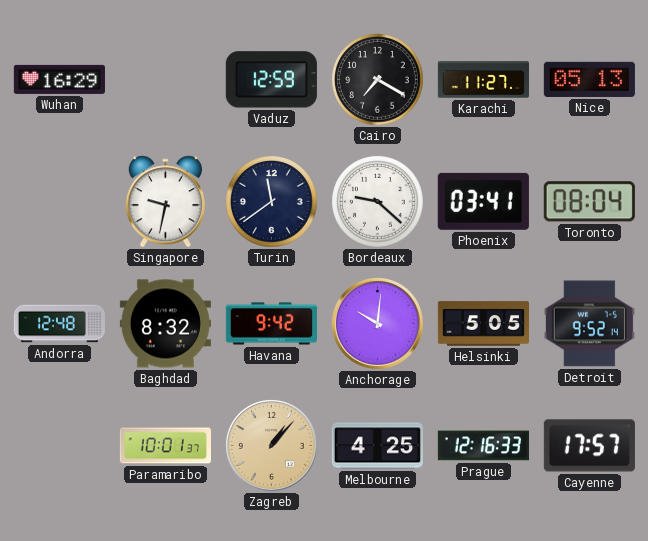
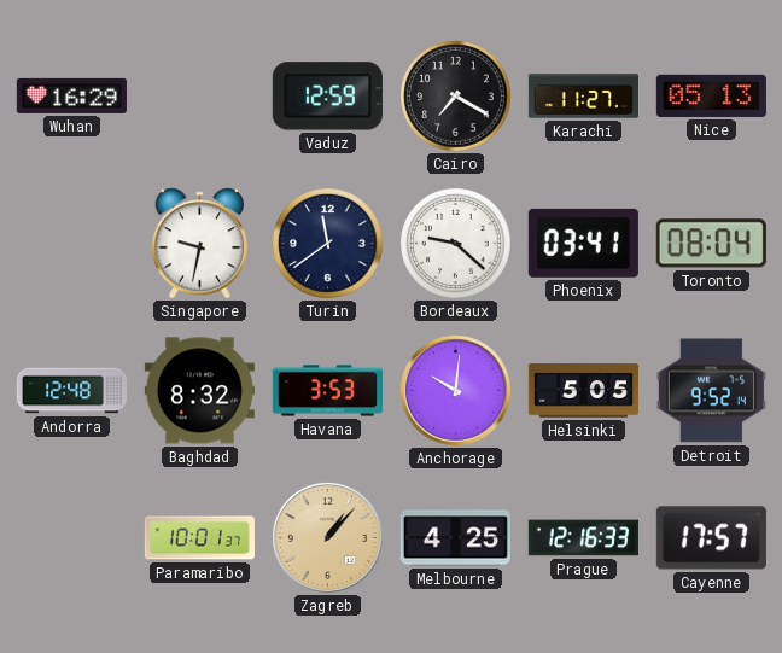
Havana: 9:42 -> 3:53 (327, 391)
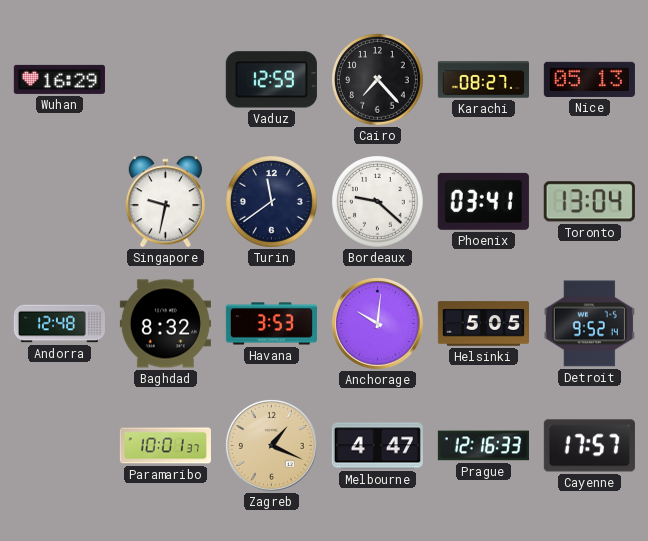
Cairo: 7:20 -> 7:23 (378, 80)
Karachi: 11:27 -> 08:27 (483, 80)
Toronto: 08:04 -> 13:04 (589, 202)
Zagreb: 1:07 -> 1:19 (271, 445)
Melbourne: 4:25 -> 4:47 (377, 446)
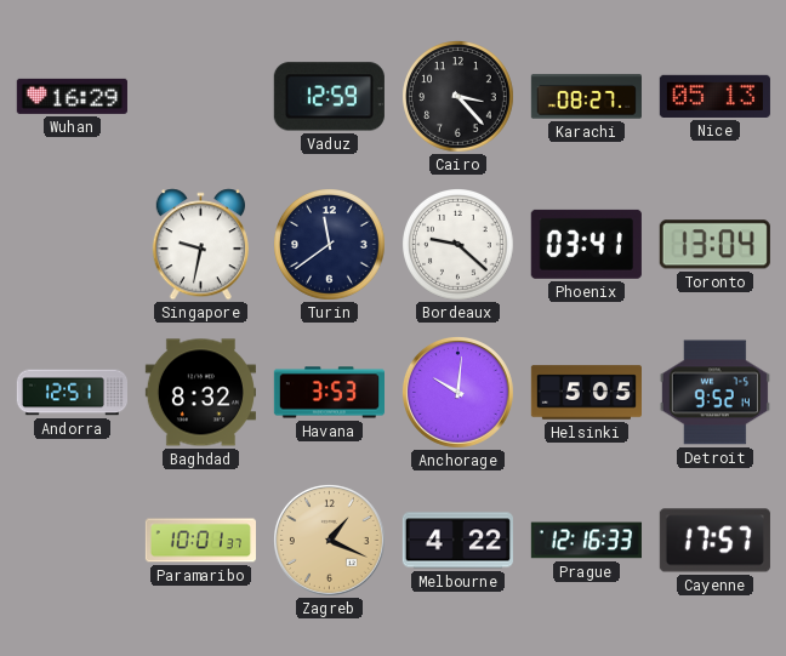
Cairo: 7:23 -> 3:23 (458, 97)
Andorra: 12:48 -> 12:51 (72, 393)
Melbourne: 4:47 -> 4:22 (457, 541)
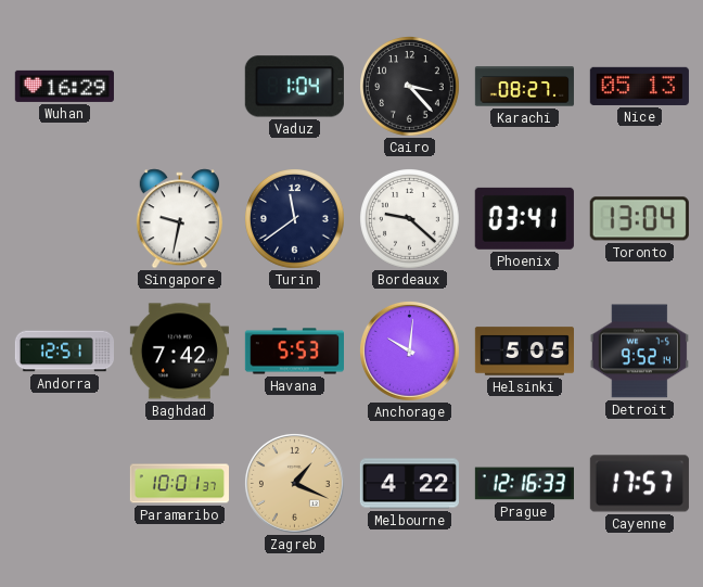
Vaduz: 12:59 -> 1:04 (294, 87)
Baghdad: 8:32 -> 7:42 (179, 352)
Havana: 3:53 -> 5:53 (294, 352)
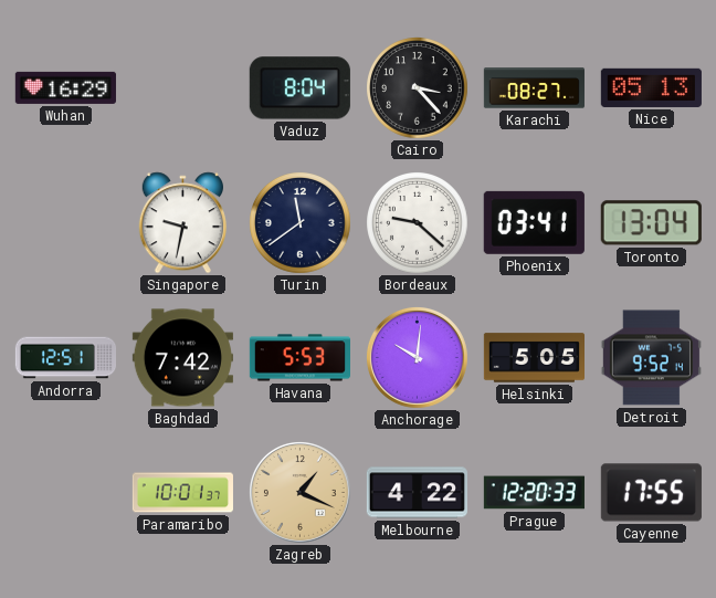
Vaduz: 1:04 -> 8:04 (299, 88)
Prague: 12:16 -> 12:20 (534, 493)
Cayenne: 17:57 -> 17:55 (651, 493)
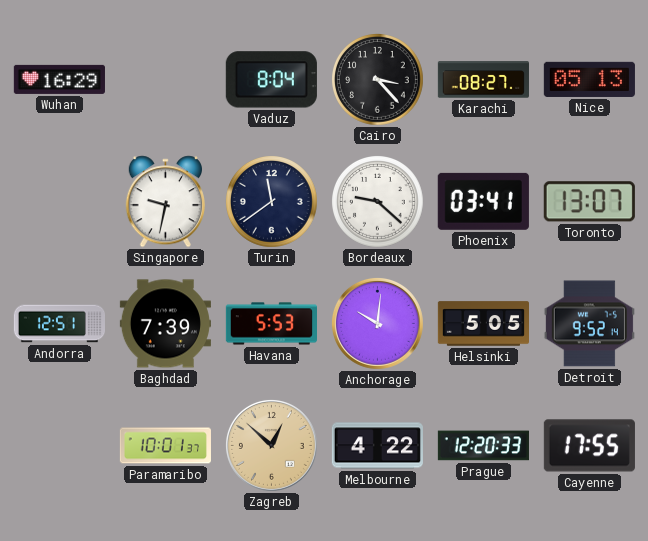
Toronto: 13:04 -> 13:07 (589, 202)
Baghdad: 7:42 -> 7:39 (165, 324)
Zagreb: 1:19 -> 12:52 (271, 445)
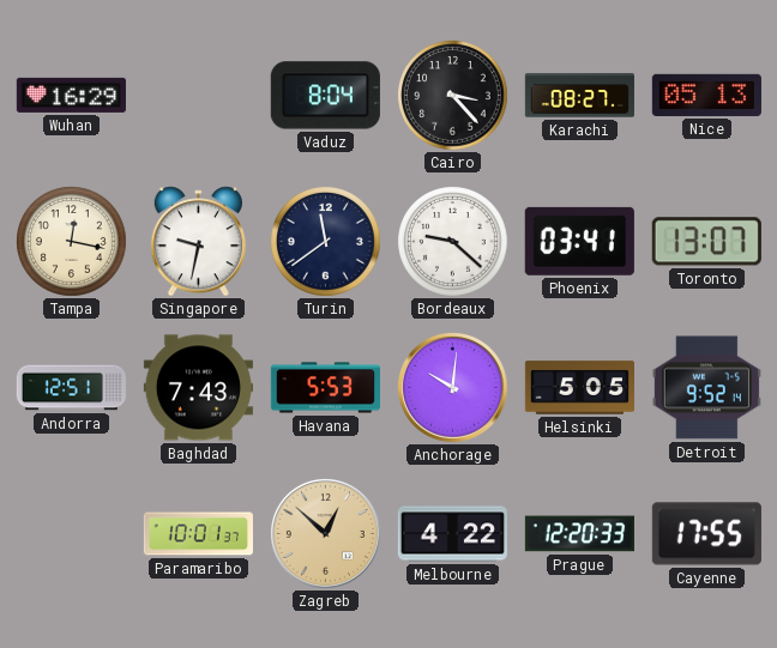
Tampa: none -> 12:17 (72, 242)
Baghdad: 7:39 -> 7:43 (198, 388)
